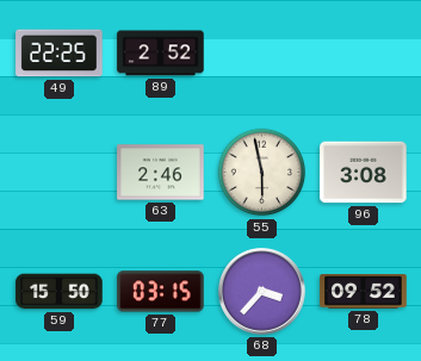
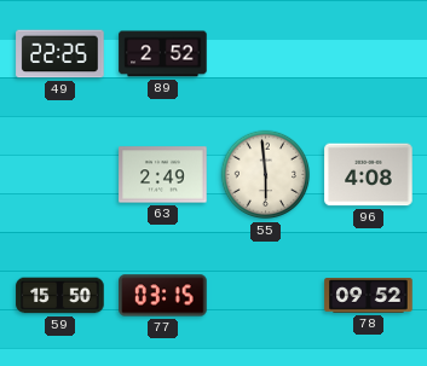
63: 2:46 -> 2:49 (163, 175)
55: 5:58 -> 5:59 (266, 175)
96: 3:08 -> 4:08 (369, 175)
68: 3:37 -> none (262, 292)
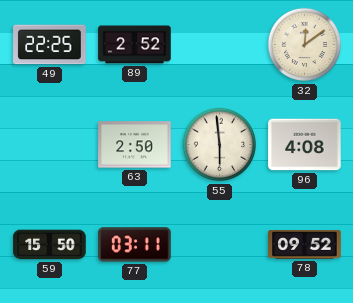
32: none -> 12:09 (305, 45)
63: 2:49 -> 2:50 (135, 145)
77: 03:15 -> 03:11 (135, 245)
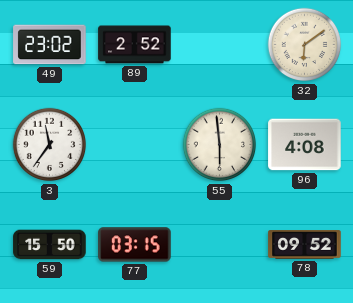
49: 22:25 -> 23:02 (50, 45)
32: 12:09 -> 6:09 (305, 45)
3: none -> 11:36 (50, 145)
63: 2:50 -> none (135, 145)
77: 03:11 -> 03:15 (135, 245)
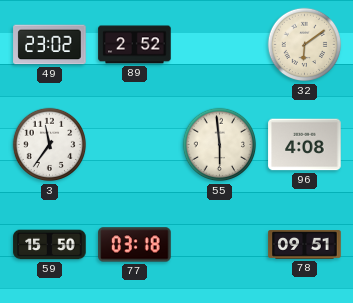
77: 03:15 -> 03:18 (135, 245)
78: 09:52 -> 09:51 (305, 245)
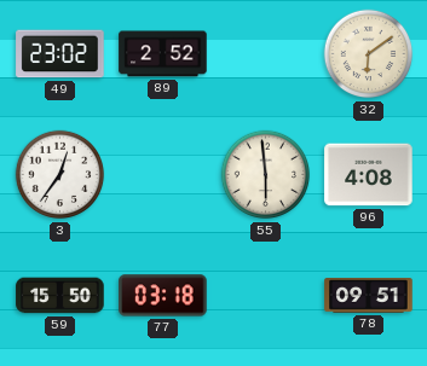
3: 11:36 -> 12:36 (60, 175)
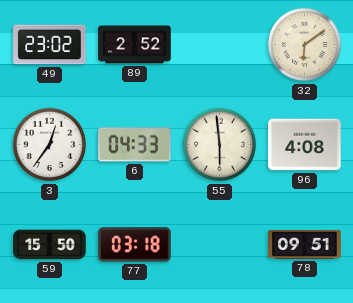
6: none -> 04:33 (135, 145)
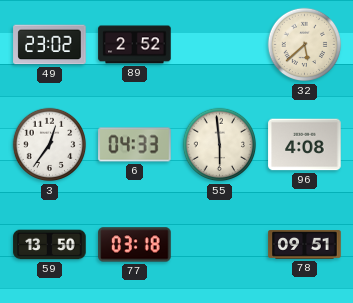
32: 6:09 -> 5:38 (305, 45)
59: 15:50 -> 13:50 (50, 245)
